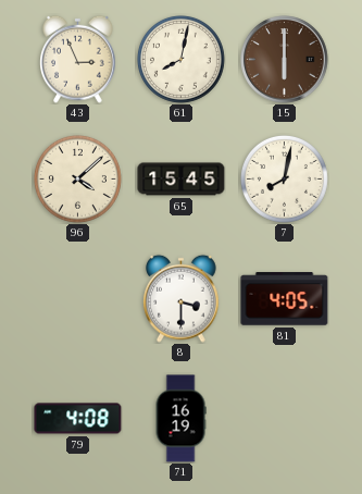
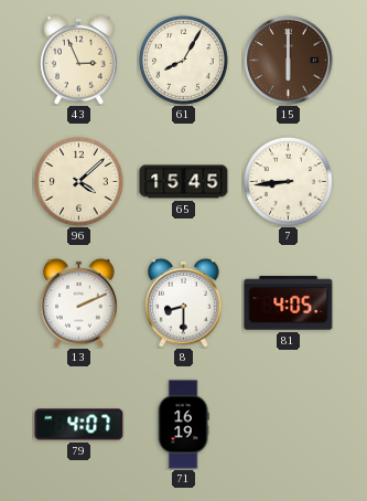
61: 8:02 -> 8:05 (183, 60)
7: 8:02 -> 8:44 (288, 181)
13: none -> 2:11 (79, 302)
8: 3:30 -> 8:30 (184, 302)
79: 4:08 -> 4:07 (79, 425)
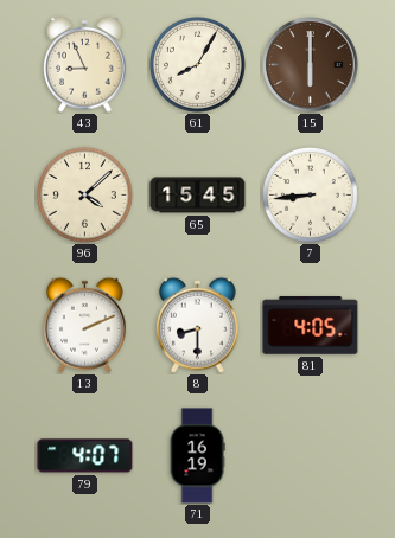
43: 2:56 -> 8:56 (85, 64)
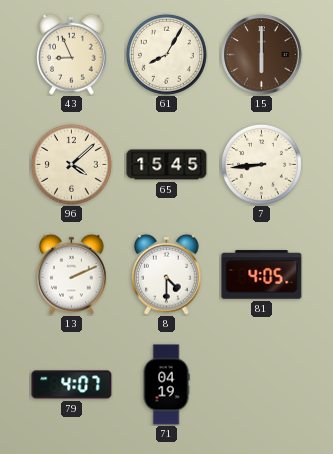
8: 8:30 -> 4:30 (167, 274)
71: 16:19 -> 04:19 (166, 385)
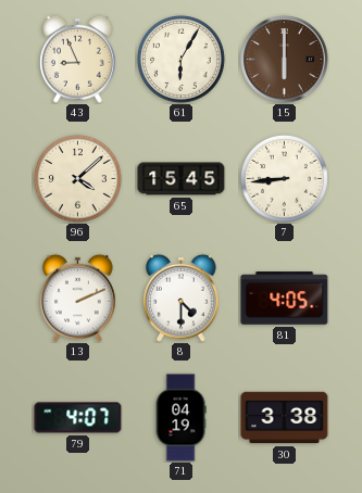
61: 8:05 -> 6:05 (180, 59)
30: none -> 3:38 (285, 418)
